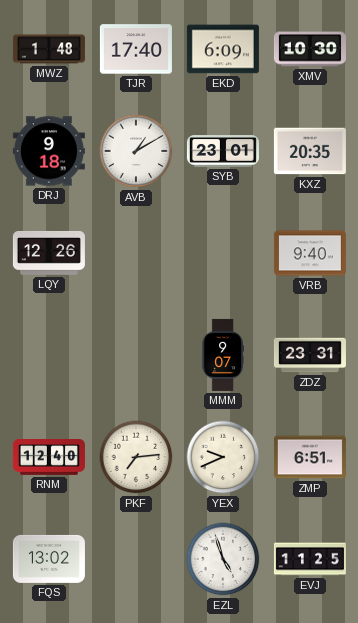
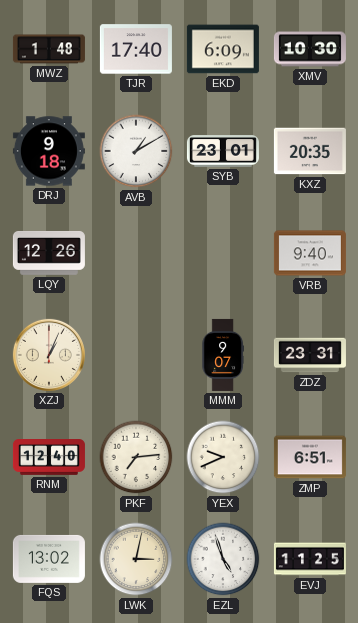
XZJ: none -> 1:04 (49, 355)
LWK: none -> 3:02 (136, 559)
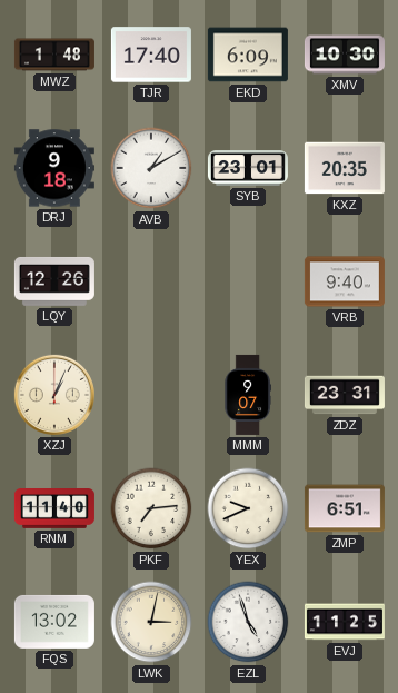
RNM: 12:40 -> 11:40 (54, 509)
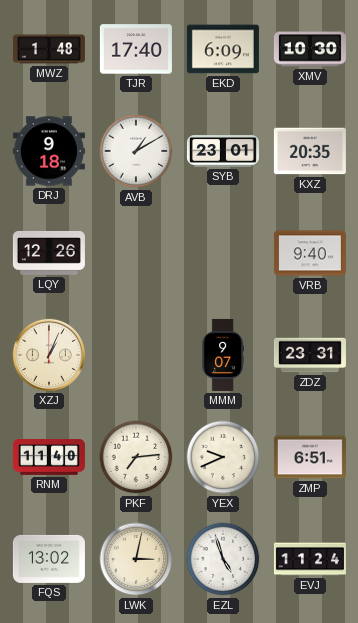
EVJ: 11:25 -> 11:24 (310, 559)
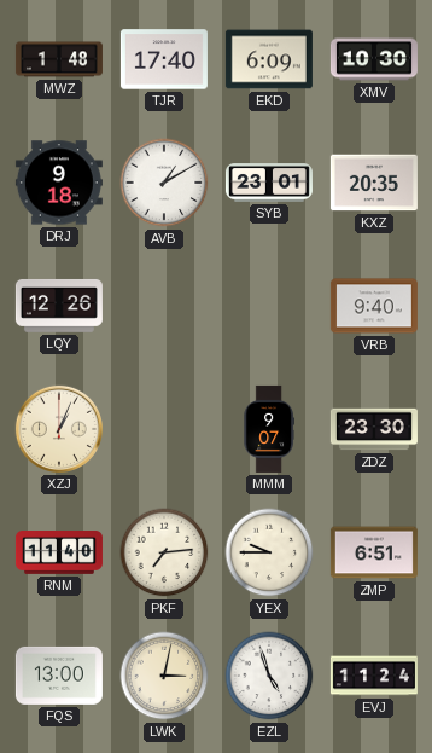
ZDZ: 23:31 -> 23:30 (374, 429)
YEX: 9:41 -> 9:45 (269, 552)
FQS: 13:02 -> 13:00 (59, 676)
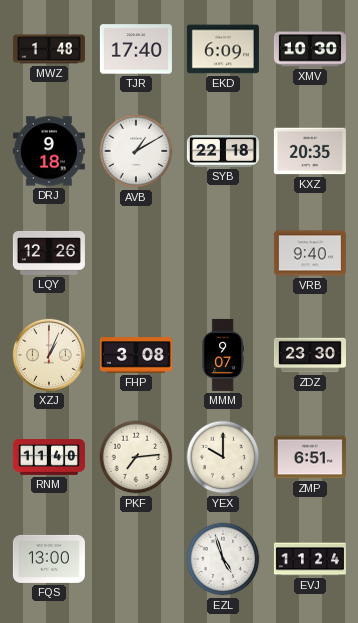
SYB: 23:01 -> 22:18 (223, 151)
FHP: none -> 3:08 (136, 355)
YEX: 9:45 -> 10:00 (223, 457)
LWK: 3:02 -> none (164, 676)
